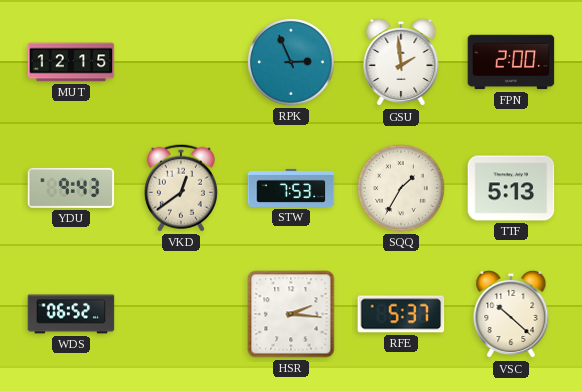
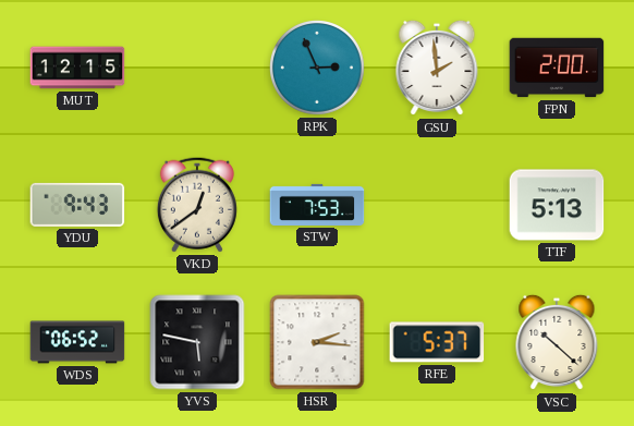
SQQ: 1:35 -> none (402, 189)
YVS: none -> 5:47 (197, 342)
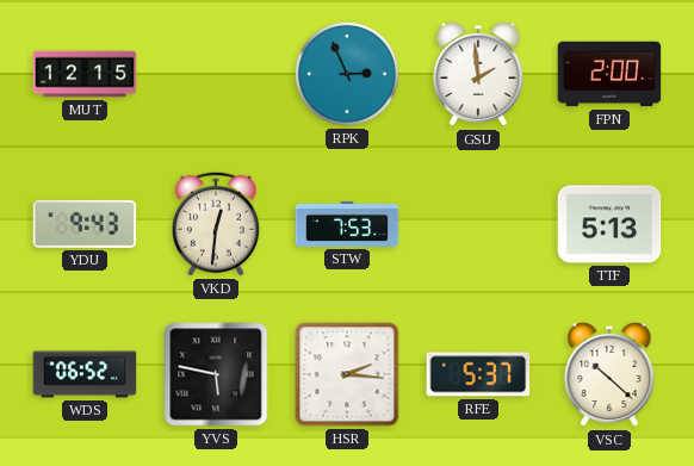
VKD: 12:39 -> 12:31 (216, 224)
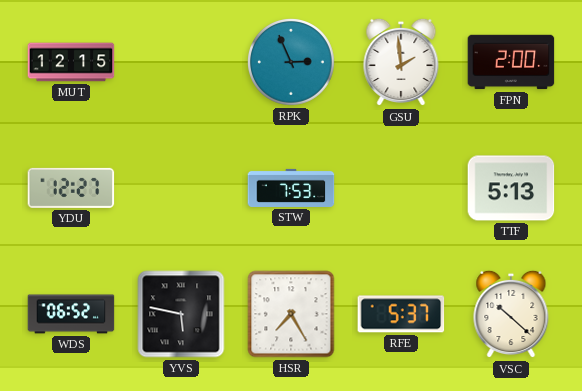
YDU: 9:43 -> 12:27 (71, 188)
VKD: 12:31 -> none (216, 224)
HSR: 2:16 -> 7:25 (291, 314)
